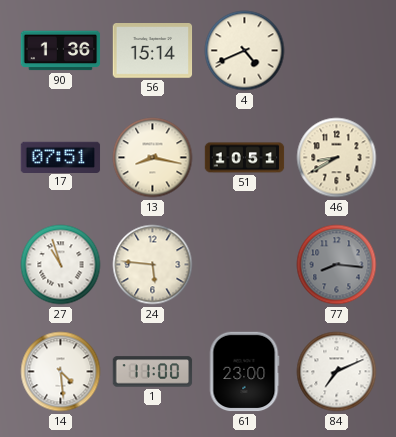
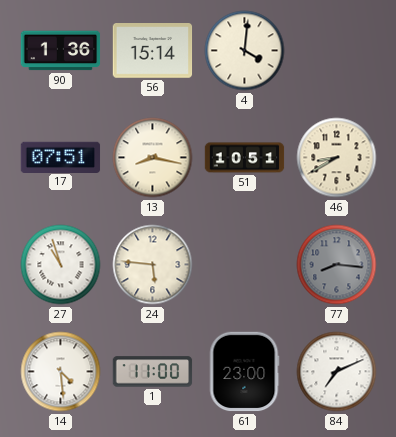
4: 4:41 -> 4:01 (245, 51)
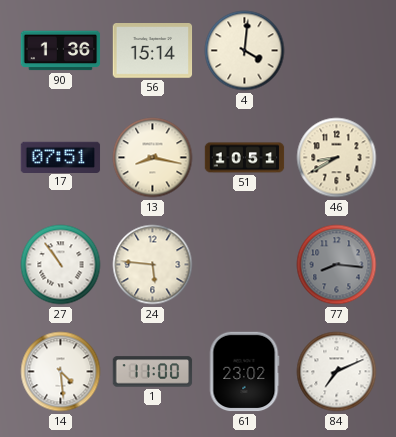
27: 10:57 -> 10:54 (61, 265)
61: 23:00 -> 23:02 (244, 372)
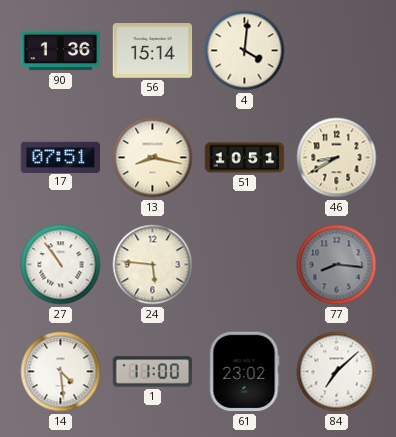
84: 7:11 -> 7:08 (337, 372)
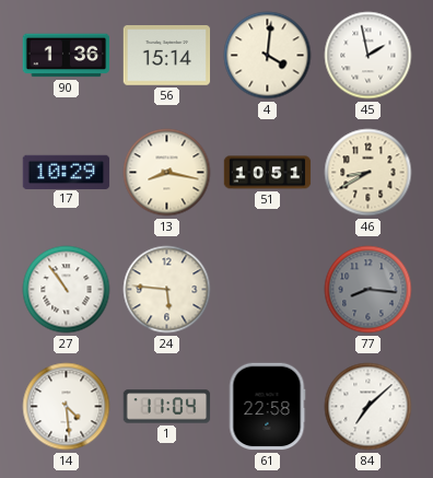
45: none -> 1:58 (368, 56)
17: 07:51 -> 10:29 (67, 172)
1: 11:00 -> 11:04 (167, 407)
61: 23:02 -> 22:58 (267, 407)
